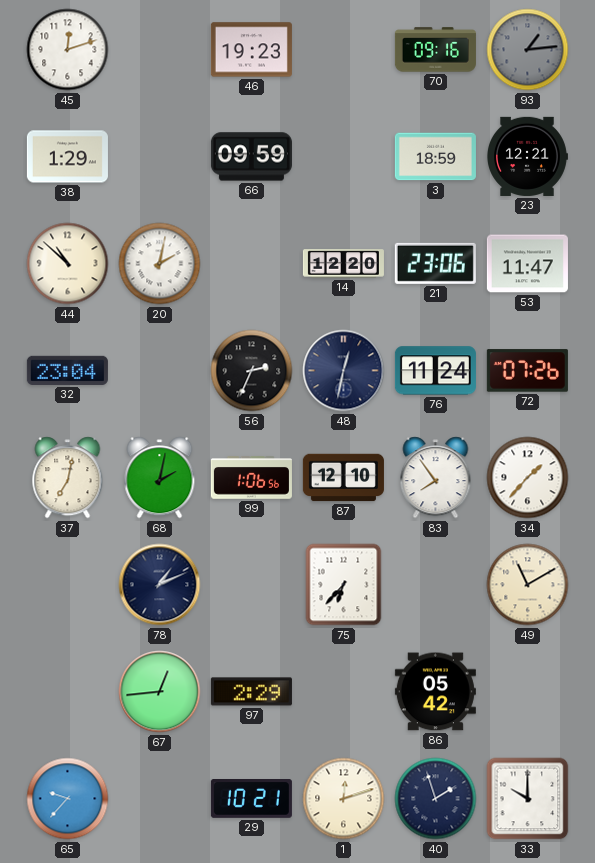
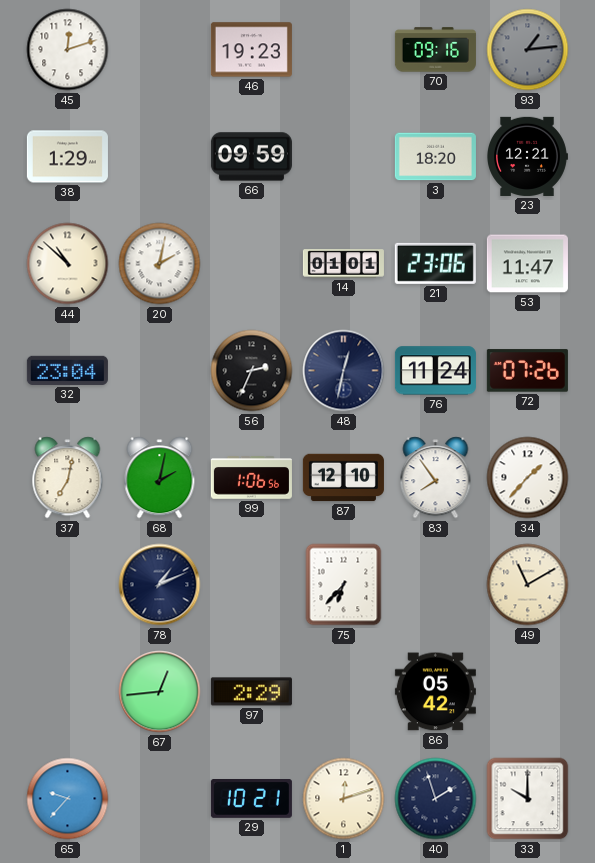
3: 18:59 -> 18:20 (435, 157)
14: 12:20 -> 01:01 (343, 264)
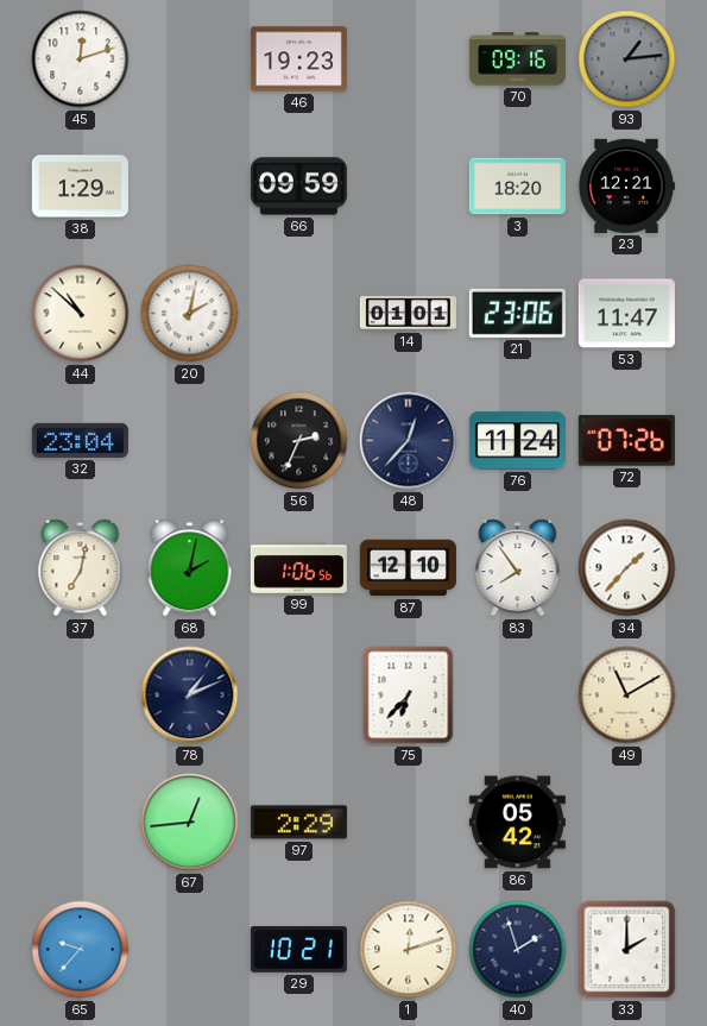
48: 12:32 -> 12:37 (409, 441)
33: 10:00 -> 2:00 (627, 950)
